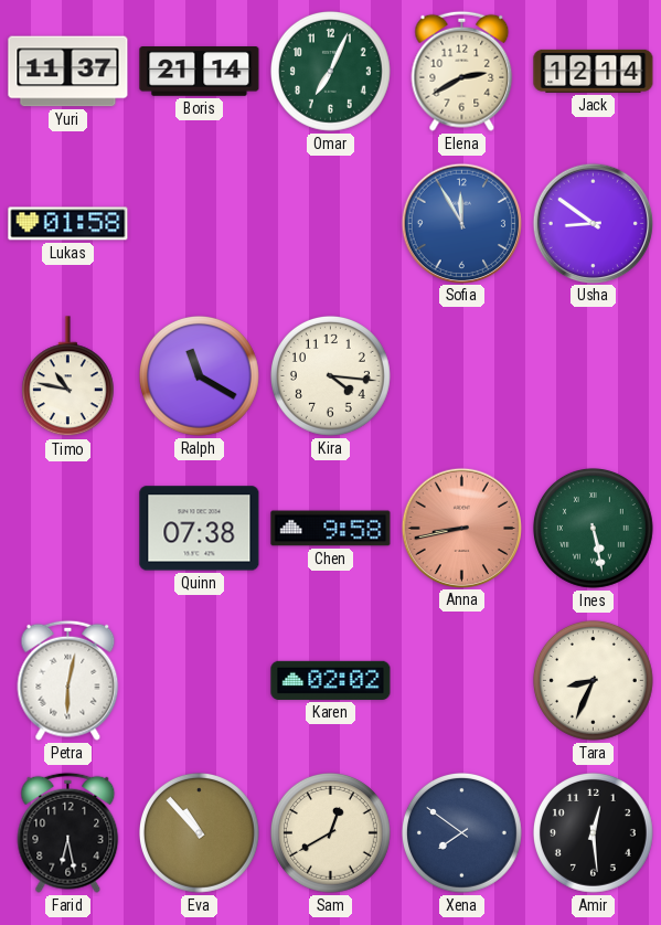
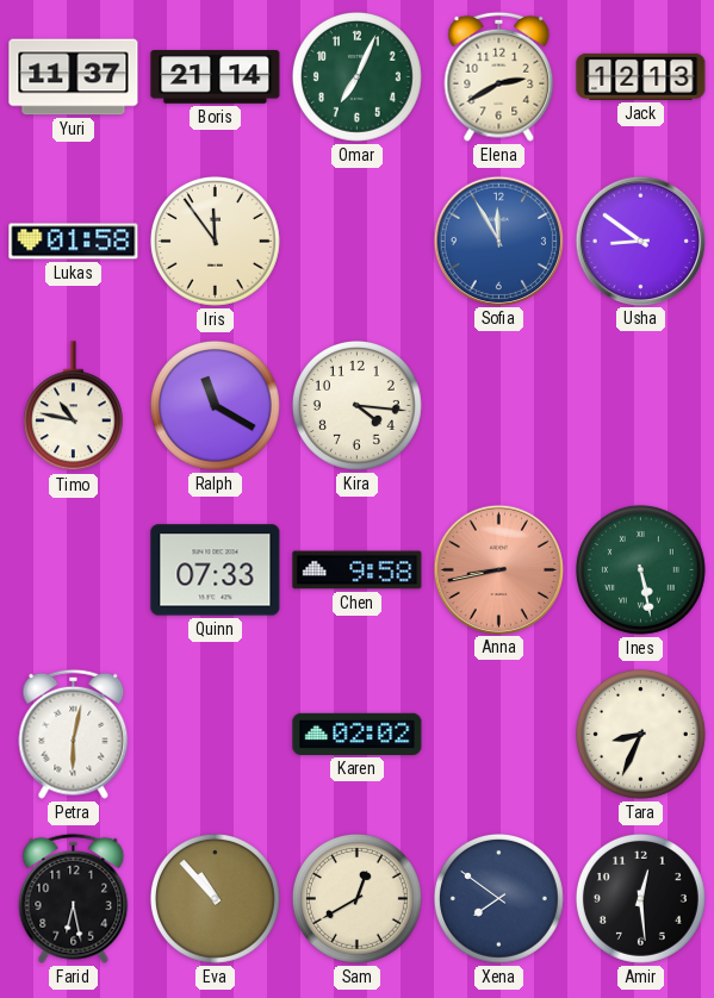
Jack: 12:14 -> 12:13 (641, 76)
Iris: none -> 11:54 (215, 241)
Quinn: 07:38 -> 07:33 (216, 570)
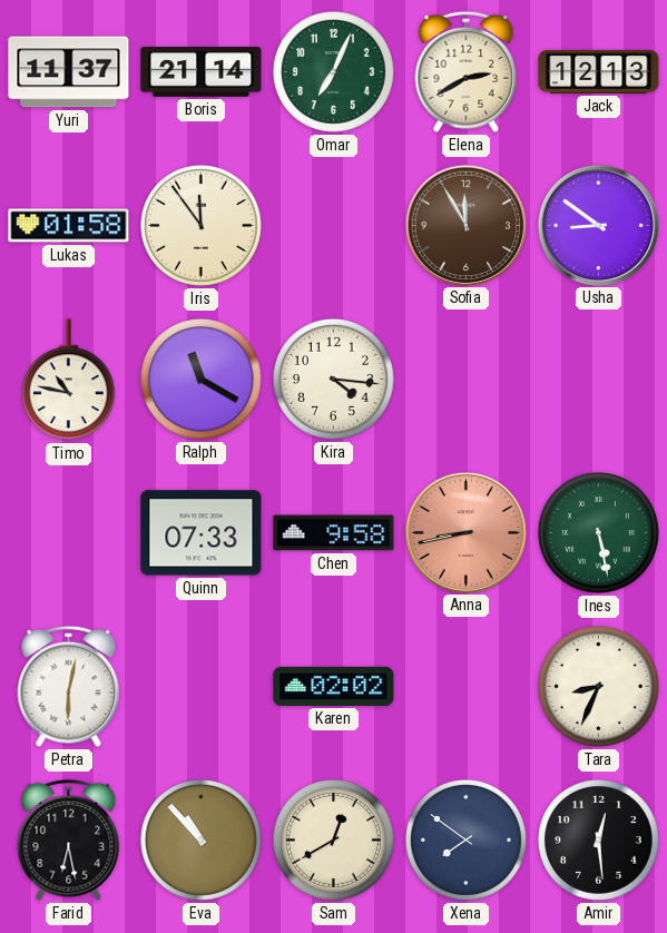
Sofia dial: blue -> brown (465, 225)
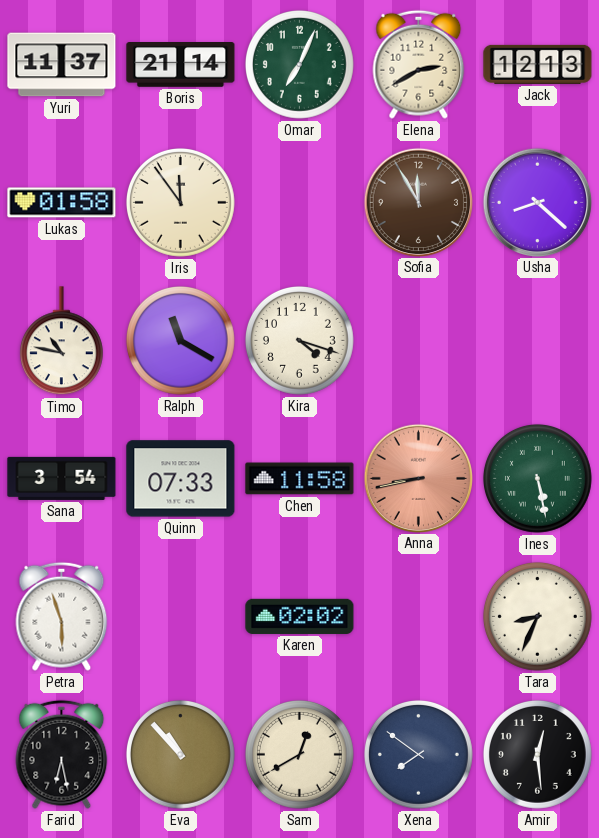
Usha: 8:51 -> 8:22 (537, 202)
Kira: 4:16 -> 4:18 (299, 340)
Sana: none -> 3:54 (62, 478)
Chen: 9:58 -> 11:58 (300, 479)
Petra: 6:02 -> 5:57 (62, 616)
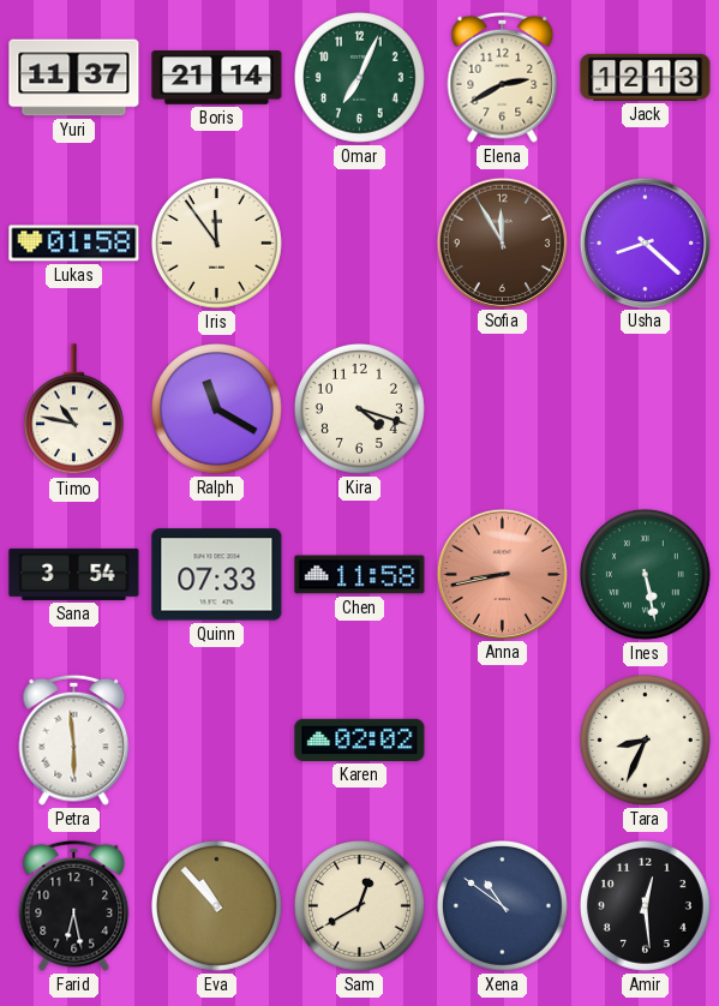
Petra: 5:57 -> 5:59 (74, 739)
Xena: 7:51 -> 10:51 (502, 905)
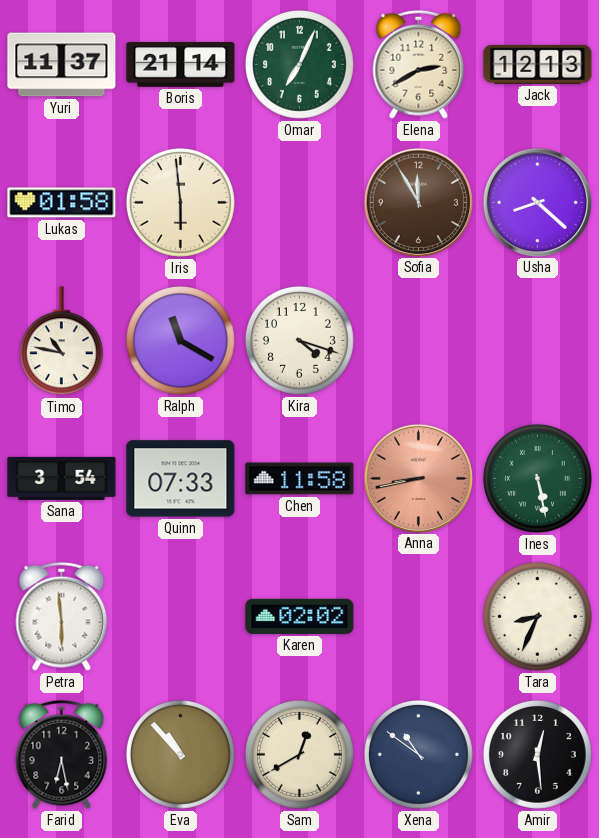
Iris: 11:54 -> 5:59 (180, 202)
